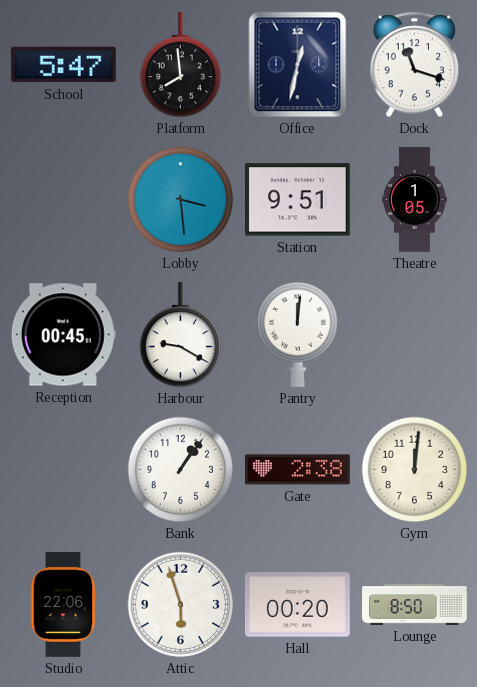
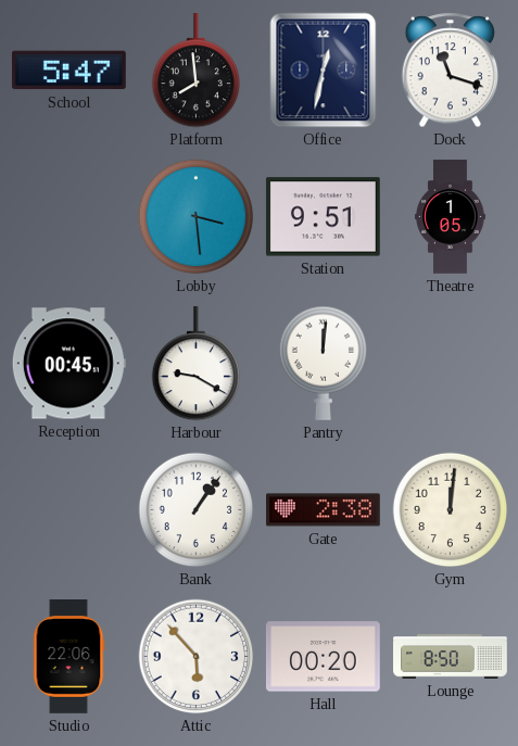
Attic: 5:57 -> 5:53 (197, 657)
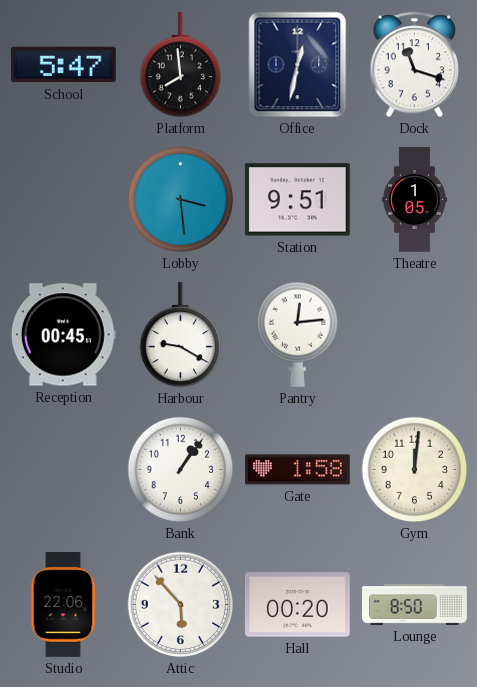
Pantry: 12:01 -> 12:14 (297, 334)
Gate: 2:38 -> 1:58 (298, 470)
